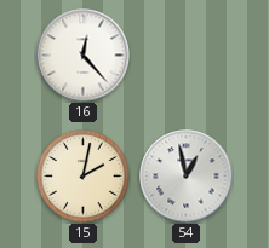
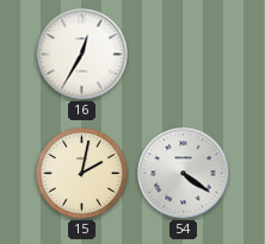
16: 12:23 -> 12:35 (82, 55)
54: 12:58 -> 4:21 (184, 174)
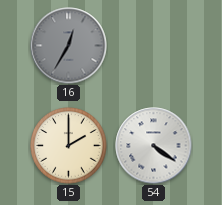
16 dial: white -> grey (69, 46)
15: 2:02 -> 2:00 (69, 146)
